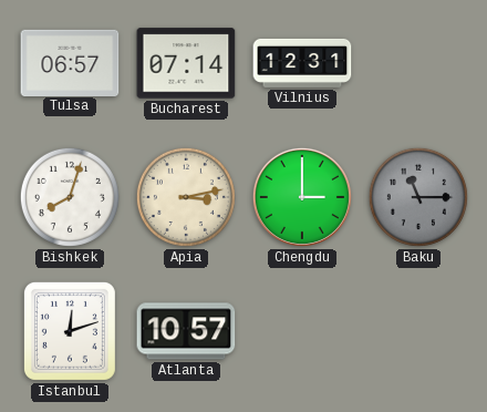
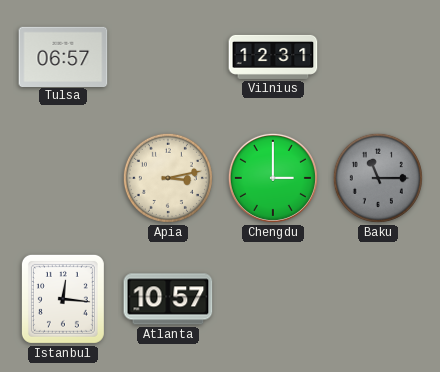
Bucharest: 07:14 -> none (186, 63)
Bishkek: 8:03 -> none (70, 197)
Istanbul: 12:12 -> 12:16 (63, 299)
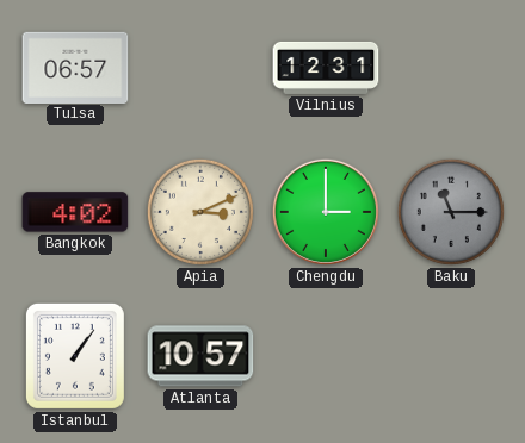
Bangkok: none -> 4:02 (75, 212)
Apia: 3:13 -> 3:11 (200, 212)
Istanbul: 12:16 -> 1:06 (75, 356)
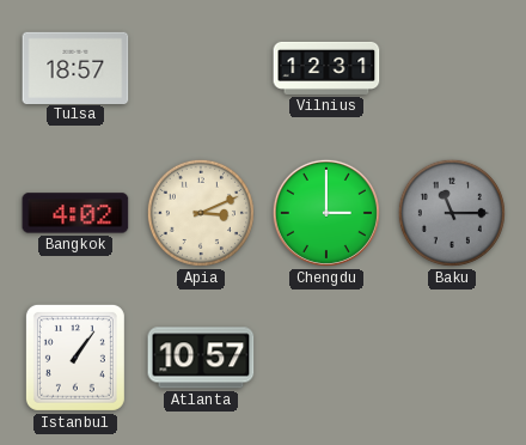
Tulsa: 06:57 -> 18:57 (75, 67)
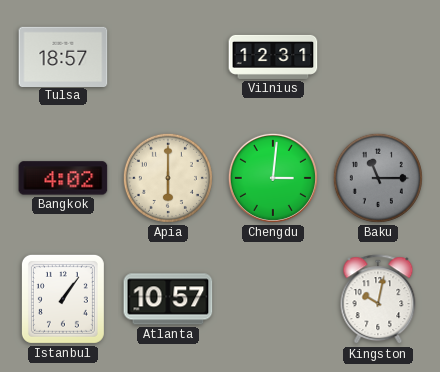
Apia: 3:11 -> 6:00 (168, 178)
Chengdu: 3:00 -> 3:01 (273, 178)
Kingston: none -> 10:02 (378, 300)
